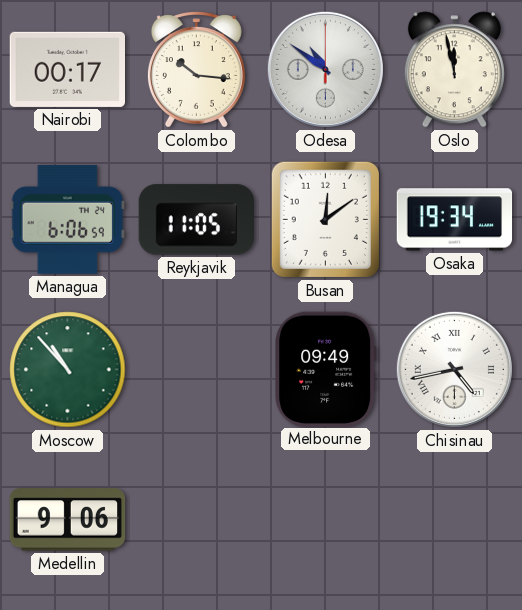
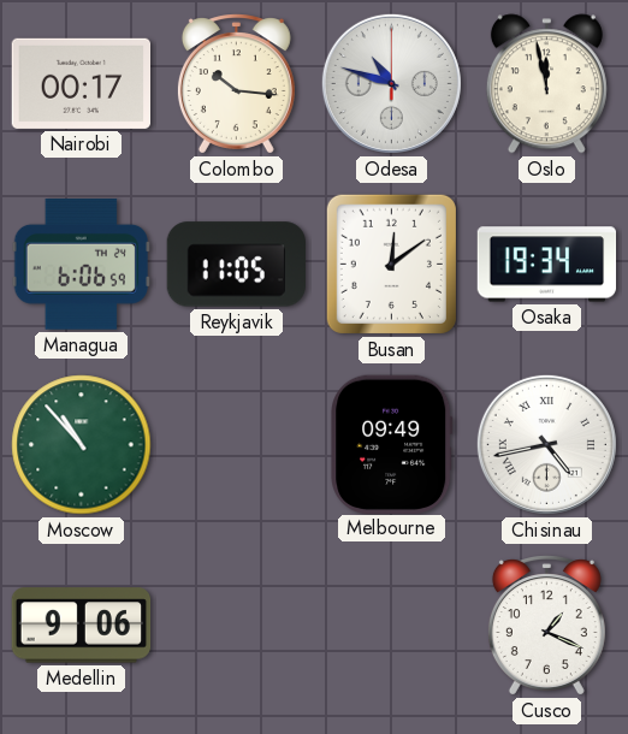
Odesa: 10:51 -> 10:48 (391, 83)
Cusco: none -> 1:19 (546, 626)
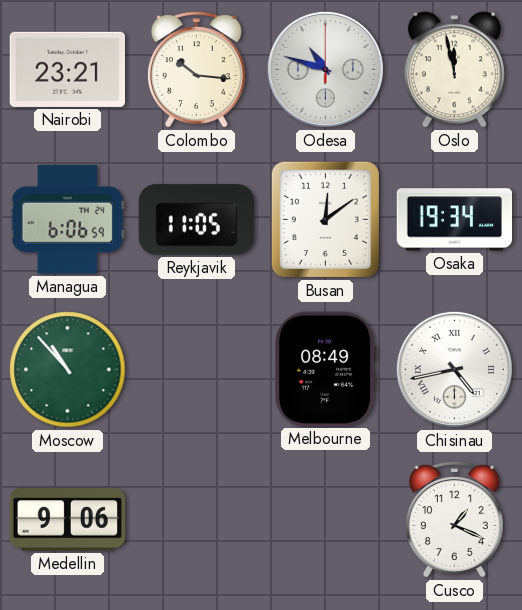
Nairobi: 00:17 -> 23:21 (67, 69)
Melbourne: 09:49 -> 08:49 (326, 369)
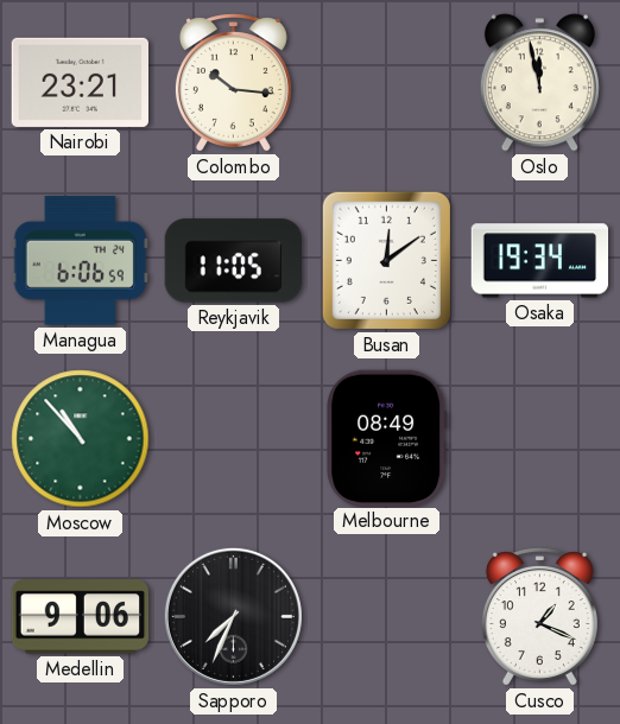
Odesa: 10:48 -> none (325, 69)
Chisinau: 4:43 -> none (454, 369)
Sapporo: none -> 7:34 (233, 616)
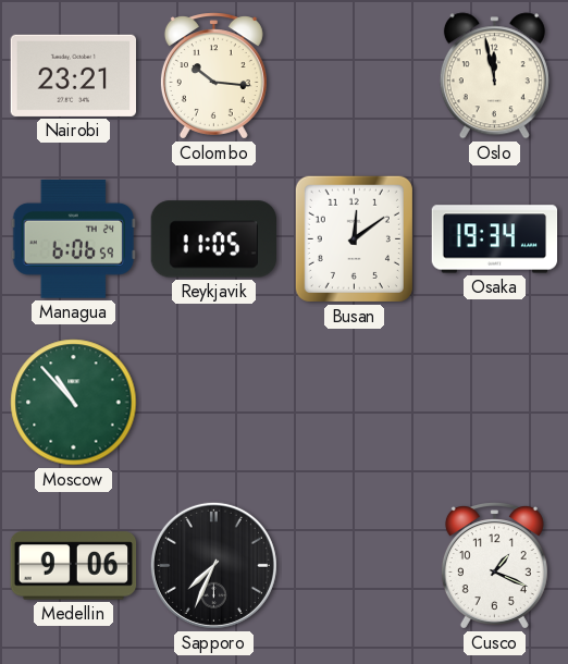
Melbourne: 08:49 -> none (387, 438)
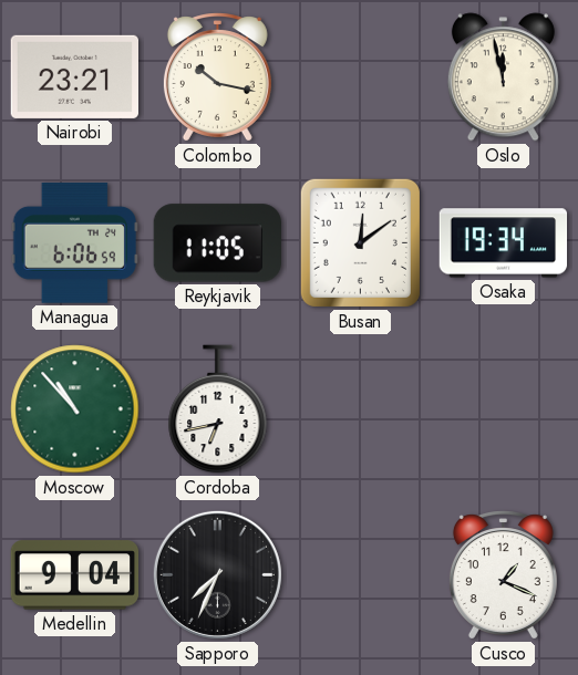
Colombo: 10:16 -> 10:17 (217, 77)
Cordoba: none -> 6:43 (218, 409)
Medellin: 9:06 -> 9:04 (75, 575)
